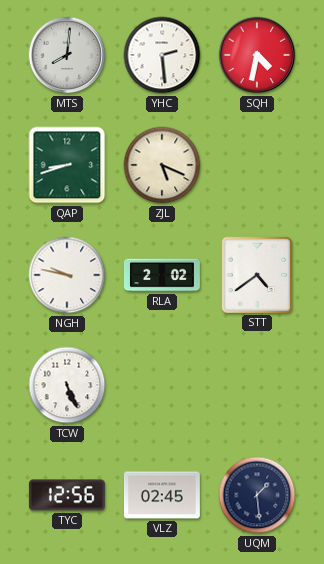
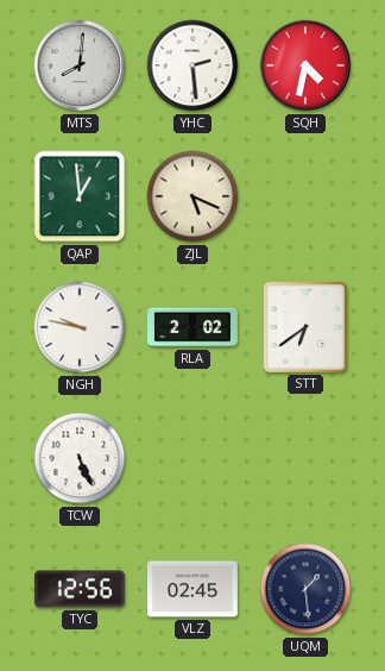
QAP: 8:42 -> 12:59 (80, 196)
STT: 4:39 -> 6:39 (305, 327)
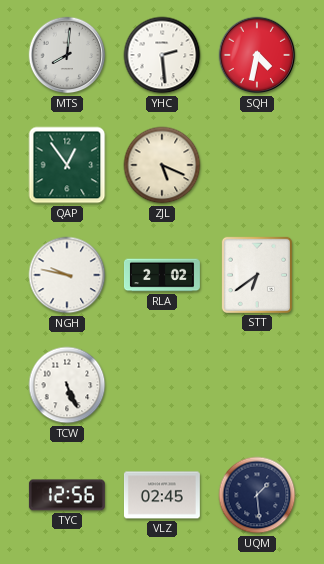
QAP: 12:59 -> 12:54 (67, 165)
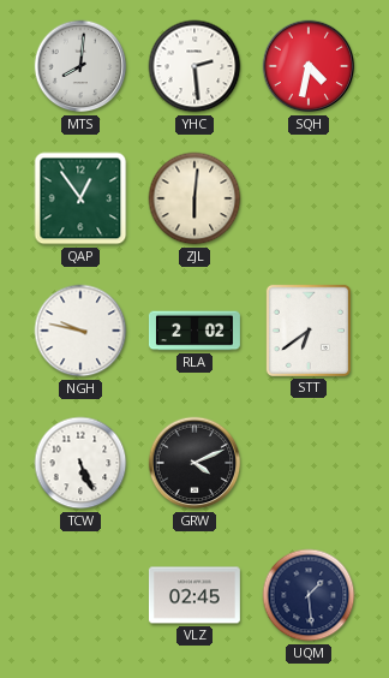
ZJL: 5:19 -> 6:01 (194, 198)
GRW: none -> 4:11 (194, 463)
TYC: 12:56 -> none (67, 495)
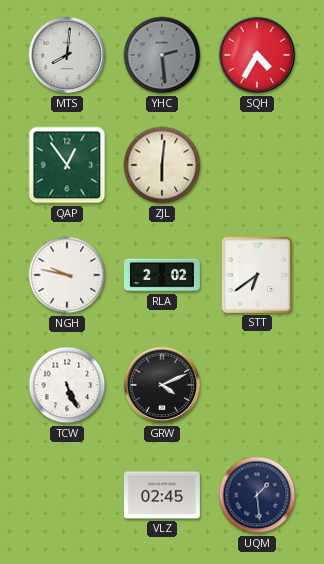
YHC dial: white -> grey (162, 55)
SQH: 4:32 -> 4:35 (257, 55)
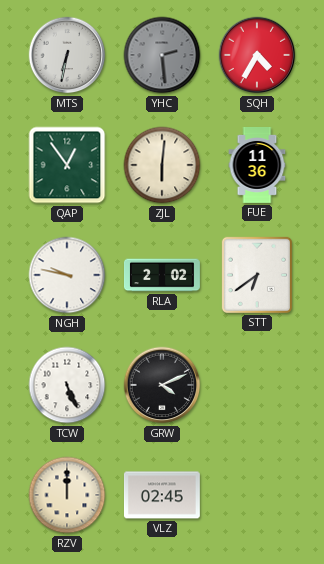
MTS: 8:01 -> 6:32 (67, 55)
FUE: none -> 11:36 (257, 166)
RZV: none -> 12:00 (67, 495)
UQM: 1:29 -> none (257, 495)
